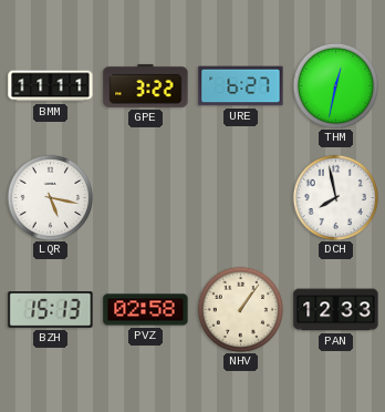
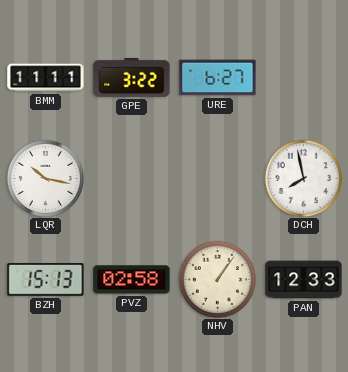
THM: 12:32 -> none (335, 85)
LQR: 5:17 -> 10:17 (45, 178)
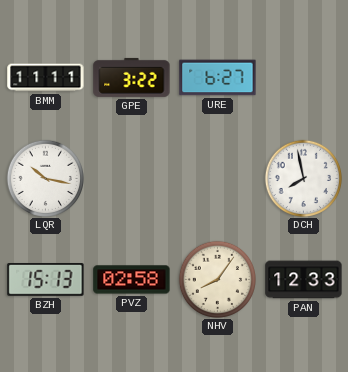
NHV: 1:06 -> 8:06 (217, 279)
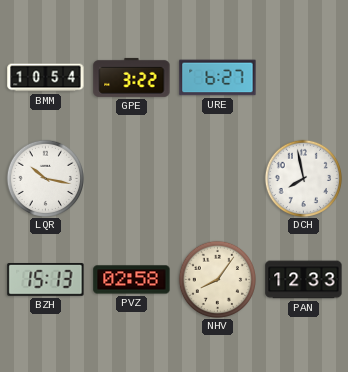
BMM: 11:11 -> 10:54 (46, 78)
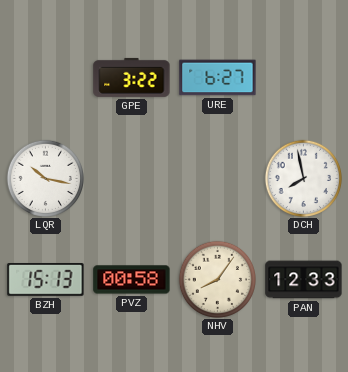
BMM: 10:54 -> none (46, 78)
PVZ: 02:58 -> 00:58 (132, 280)
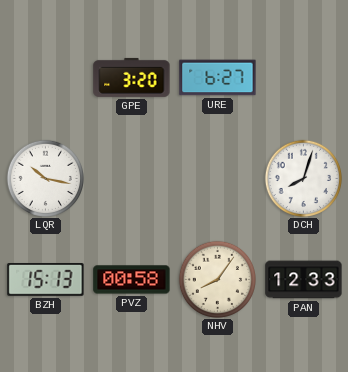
GPE: 3:22 -> 3:20 (132, 77)
DCH: 7:58 -> 8:03 (303, 178)
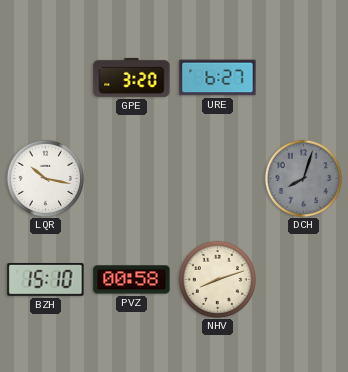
DCH dial: white -> grey (303, 178)
BZH: 15:13 -> 15:10 (46, 280)
NHV: 8:06 -> 8:12 (217, 279)
PAN: 12:33 -> none (304, 280)
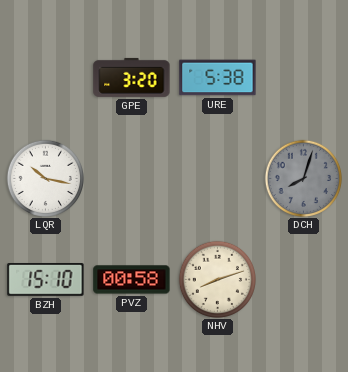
URE: 6:27 -> 5:38 (218, 78)
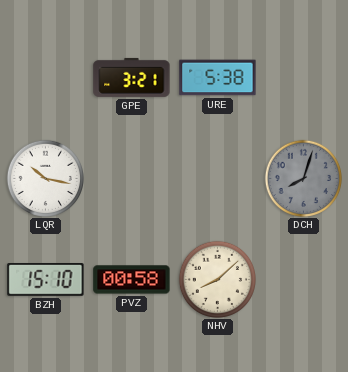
GPE: 3:20 -> 3:21 (132, 77)
NHV: 8:12 -> 8:08 (217, 279)
